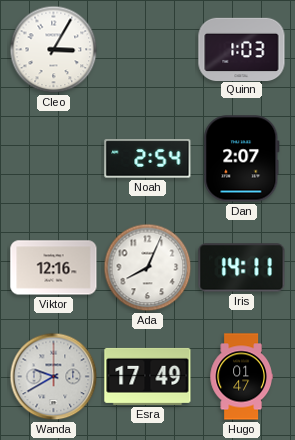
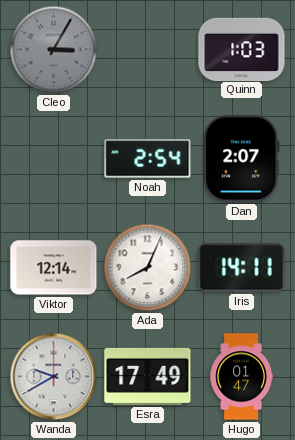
Cleo dial: white -> grey (54, 50)
Viktor: 12:16 -> 12:14 (54, 268)
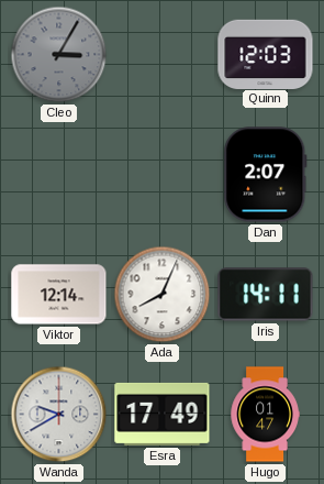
Quinn: 1:03 -> 12:03 (266, 54)
Noah: 2:54 -> none (148, 159)
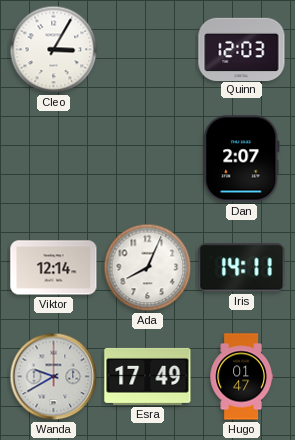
Cleo dial: grey -> white (54, 50)
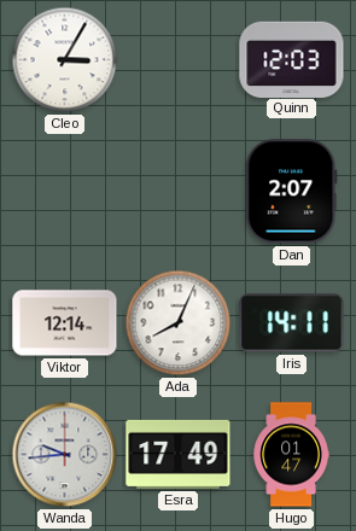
Wanda: 9:40 -> 9:44 (65, 455)
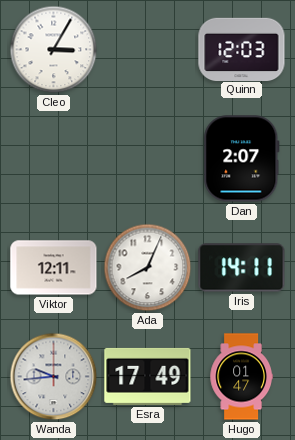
Viktor: 12:14 -> 12:11 (54, 268)
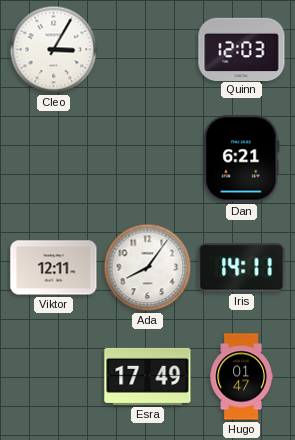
Dan: 2:07 -> 6:21 (242, 159)
Ada: 8:04 -> 8:06 (148, 268)
Wanda: 9:44 -> none (54, 377)
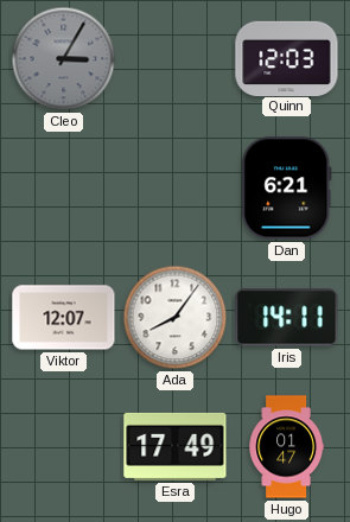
Cleo dial: white -> grey (64, 59)
Viktor: 12:11 -> 12:07 (64, 318)
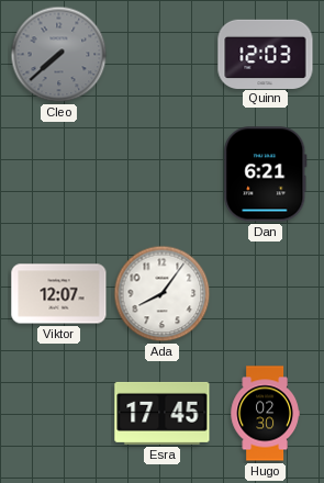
Cleo: 3:05 -> 7:38 (59, 55)
Iris: 14:11 -> none (287, 318)
Esra: 17:49 -> 17:45 (163, 413)
Hugo: 01:47 -> 02:30 (265, 414)
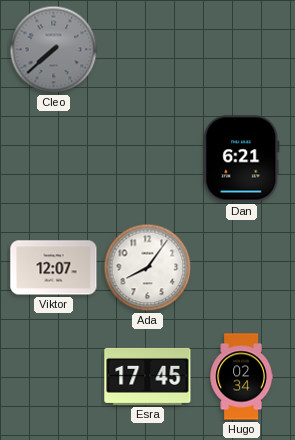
Quinn: 12:03 -> none (266, 54)
Hugo: 02:30 -> 02:34 (241, 377)
